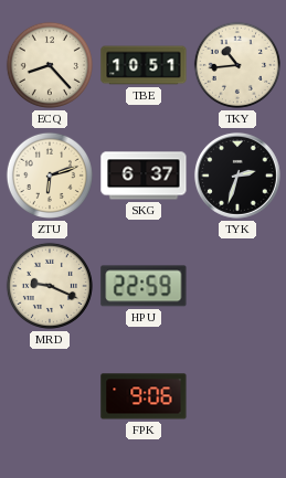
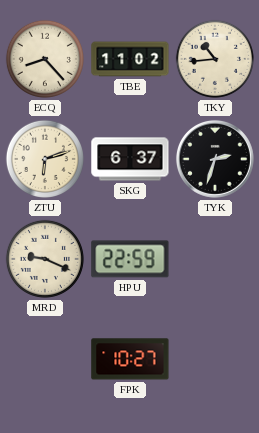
TBE: 10:51 -> 11:02 (130, 59)
FPK: 9:06 -> 10:27 (130, 359)
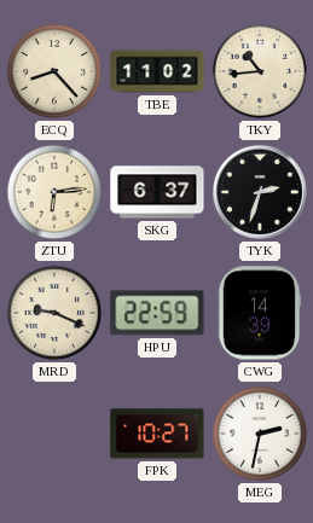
ZTU: 6:12 -> 6:14 (54, 192)
CWG: none -> 14:39 (260, 313)
MEG: none -> 2:32 (260, 434)
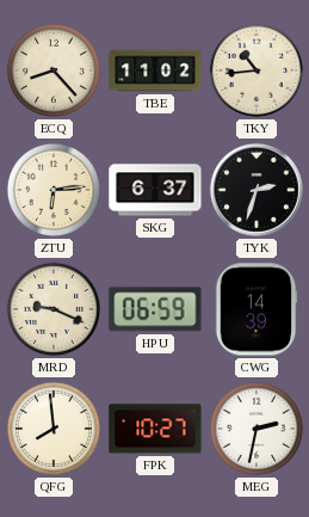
HPU: 22:59 -> 06:59 (155, 309)
QFG: none -> 7:59 (54, 429)
